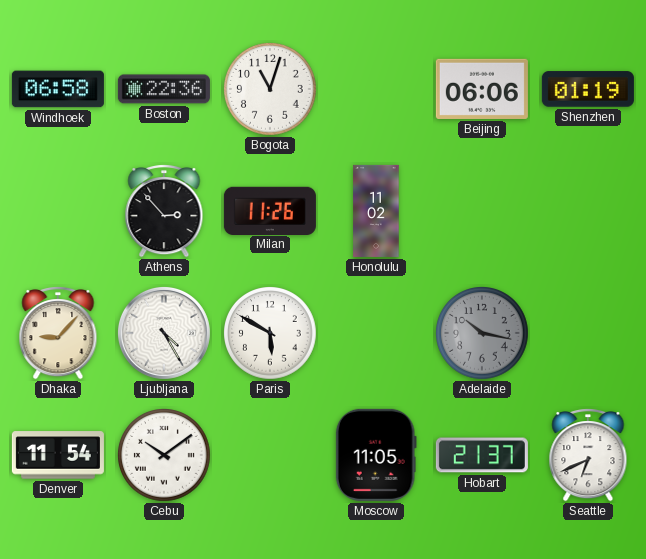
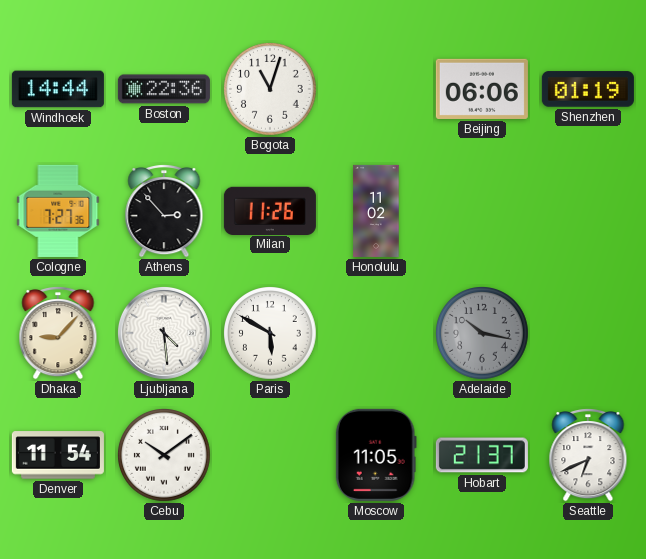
Windhoek: 06:58 -> 14:44 (58, 89)
Cologne: none -> 7:27 (58, 211)
Ljubljana: 4:25 -> 4:29 (164, 333)
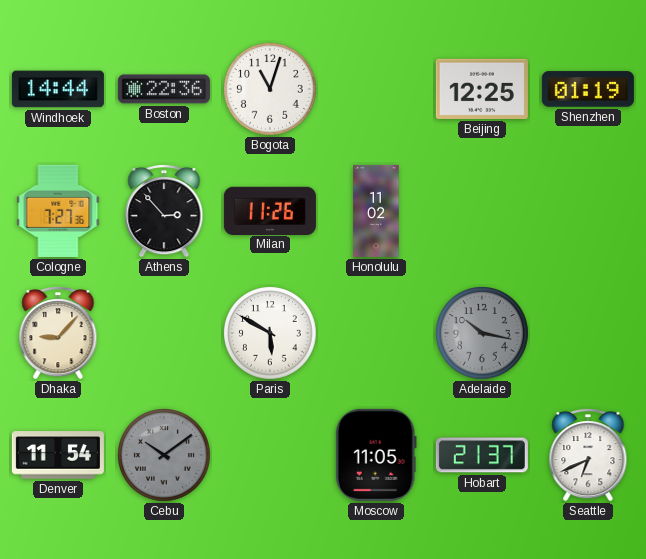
Beijing: 06:06 -> 12:25 (482, 89)
Ljubljana: 4:29 -> none (164, 333)
Cebu dial: white -> grey (165, 456)
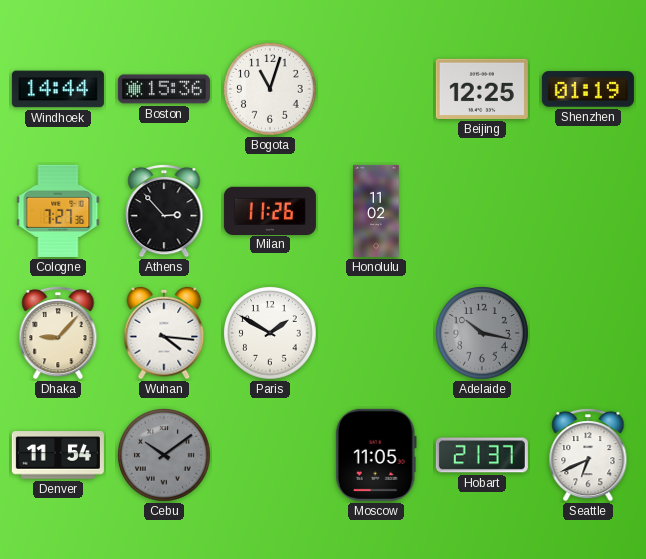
Boston: 22:36 -> 15:36 (164, 89)
Wuhan: none -> 4:16 (164, 333)
Paris: 5:50 -> 1:50 (271, 334)
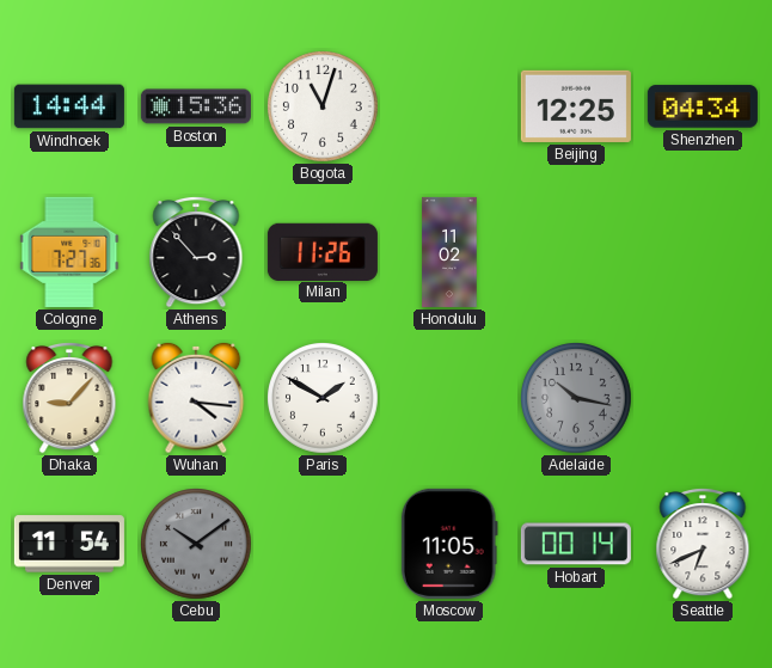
Shenzhen: 01:19 -> 04:34 (703, 106)
Hobart: 21:37 -> 00:14 (576, 544)
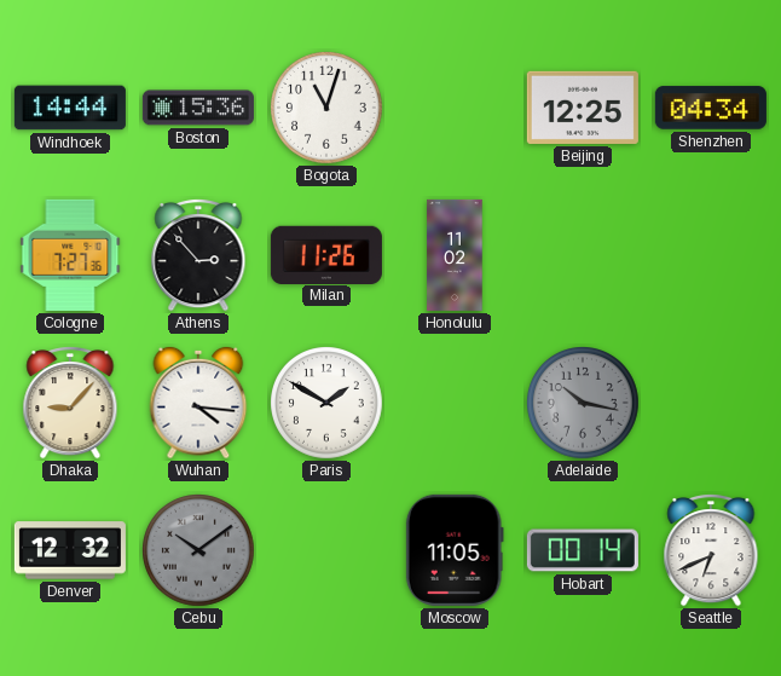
Denver: 11:54 -> 12:32 (70, 550)
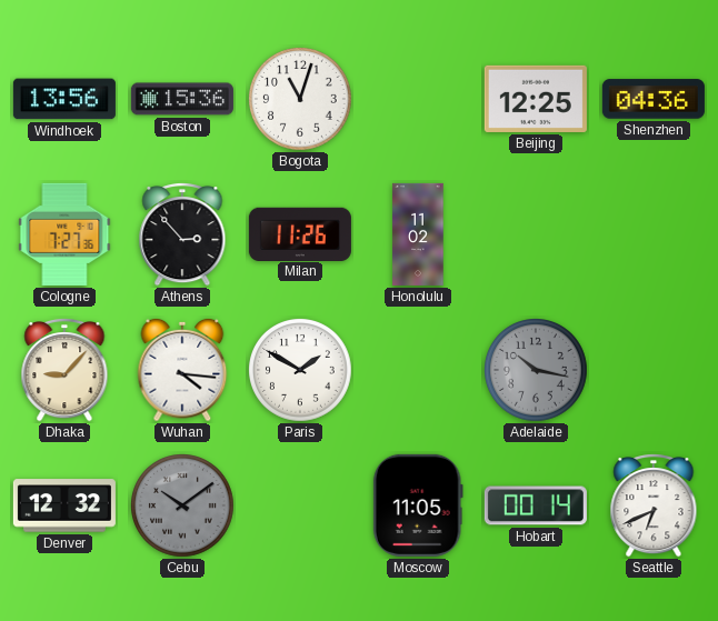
Windhoek: 14:44 -> 13:56 (64, 99)
Shenzhen: 04:34 -> 04:36 (654, 99)
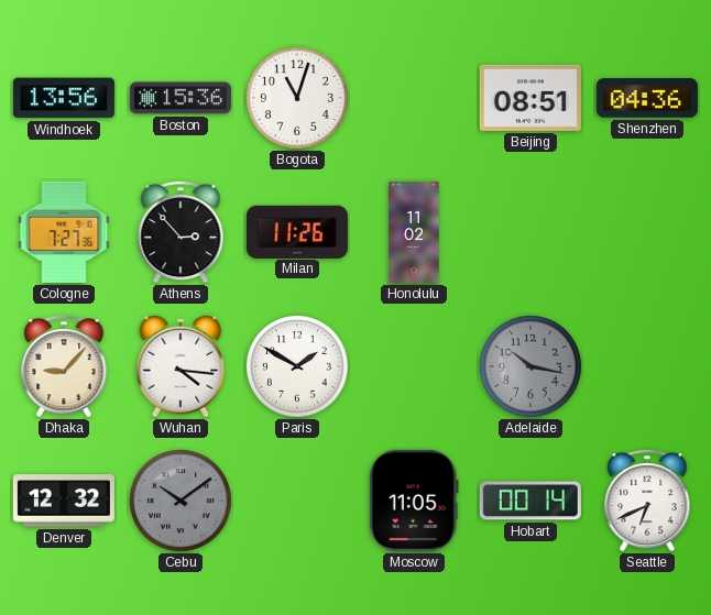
Beijing: 12:25 -> 08:51 (530, 98)
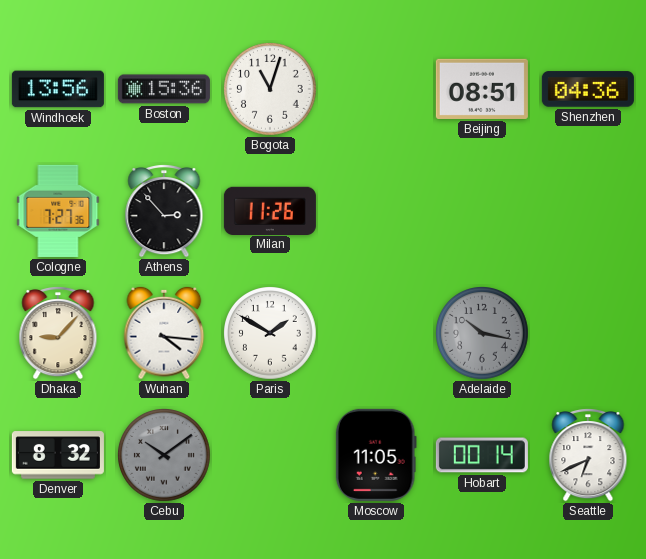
Honolulu: 11:02 -> none (414, 232)
Denver: 12:32 -> 8:32 (58, 455)
